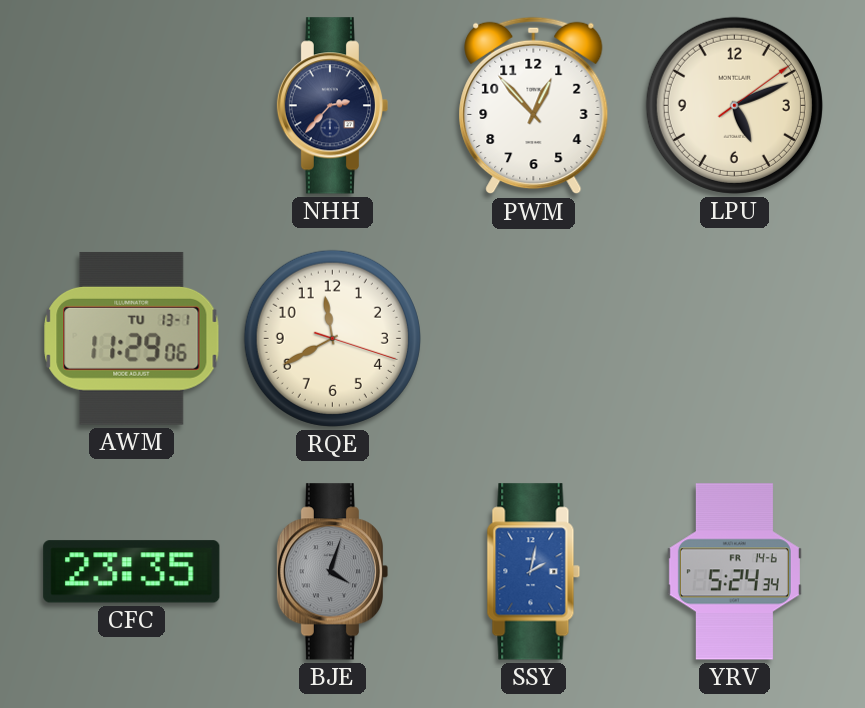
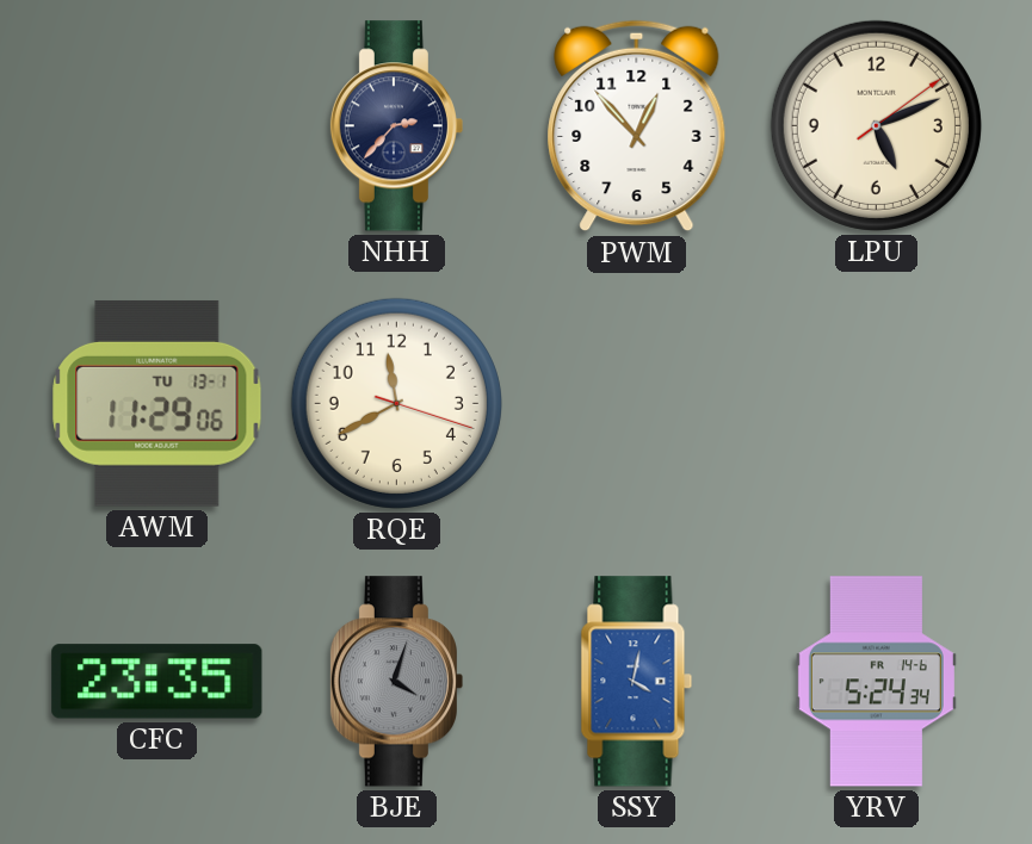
SSY: 2:02 -> 4:02 (637, 682)
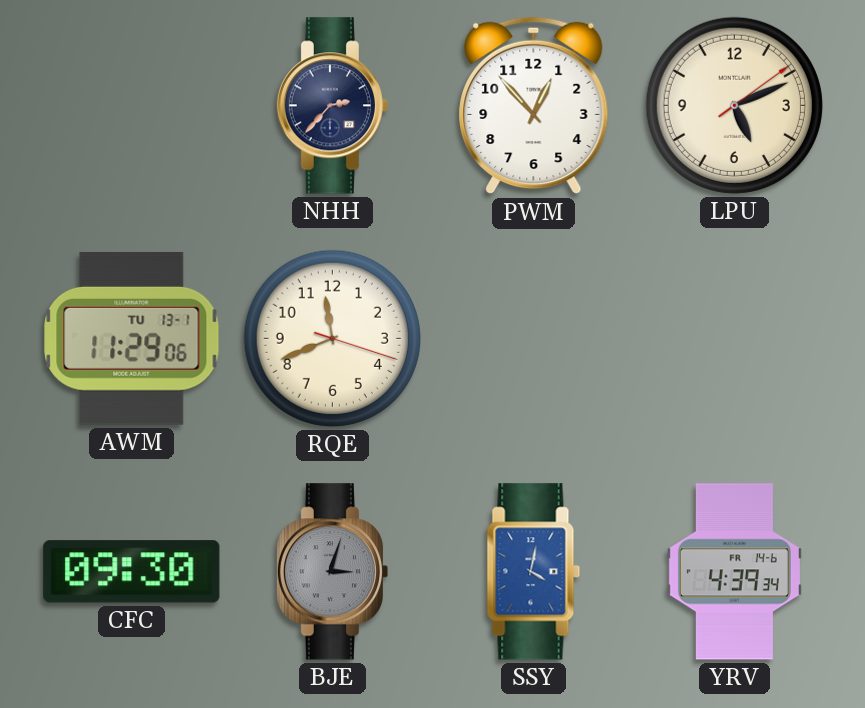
RQE: 11:40 -> 11:41 (332, 338)
CFC: 23:35 -> 09:30 (132, 572)
BJE: 4:03 -> 3:03 (332, 572)
YRV: 5:24 -> 4:39 (734, 572)
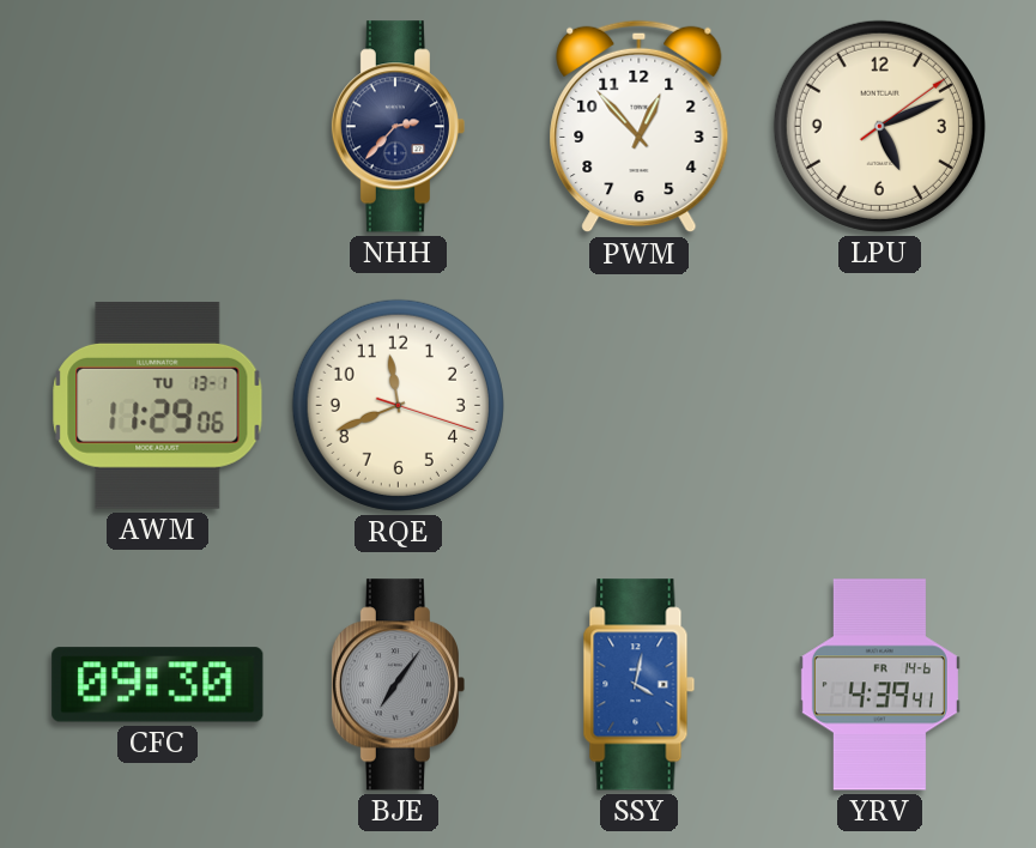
BJE: 3:03 -> 7:06 (398, 685)
YRV: 4:39:34 -> 4:39:41 (879, 685)
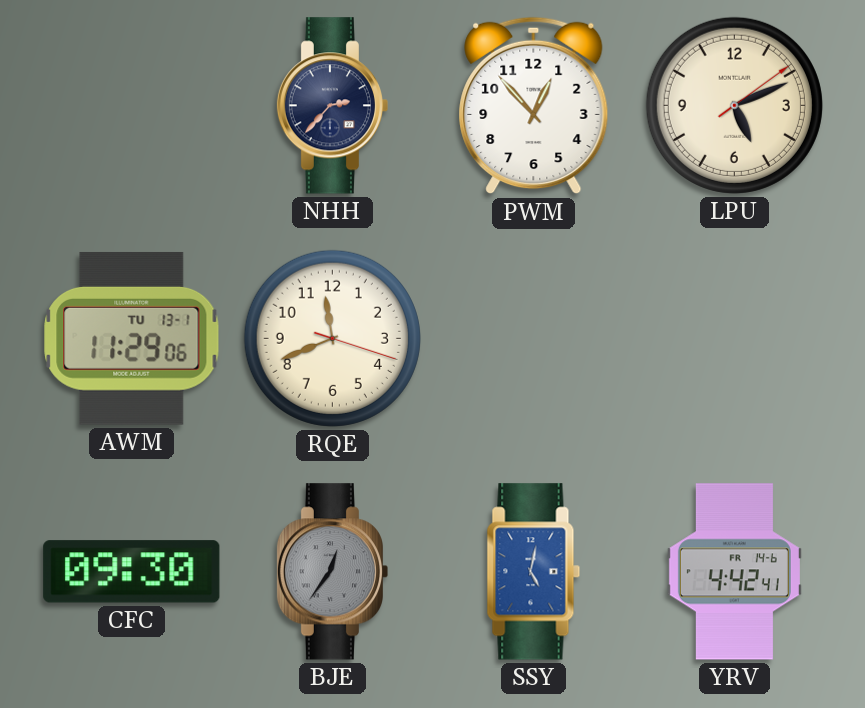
BJE: 7:06 -> 12:36 (332, 572)
SSY: 4:02 -> 5:02 (534, 572)
YRV: 4:39 -> 4:42 (734, 572)
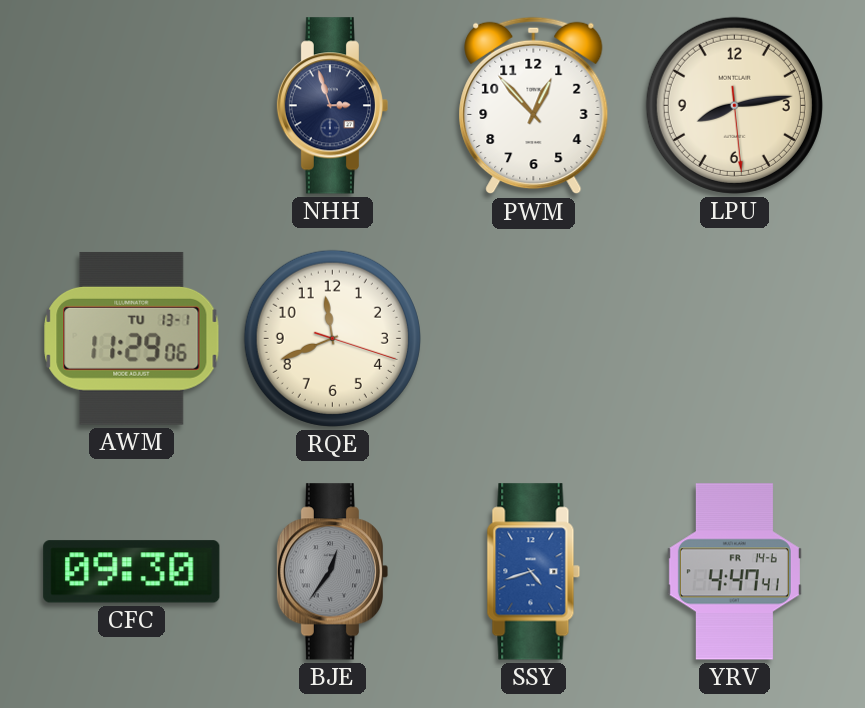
NHH: 2:37 -> 2:57 (332, 106)
LPU: 5:11 -> 8:13 (734, 105)
SSY: 5:02 -> 4:42 (534, 572)
YRV: 4:42 -> 4:47 (734, 572)
